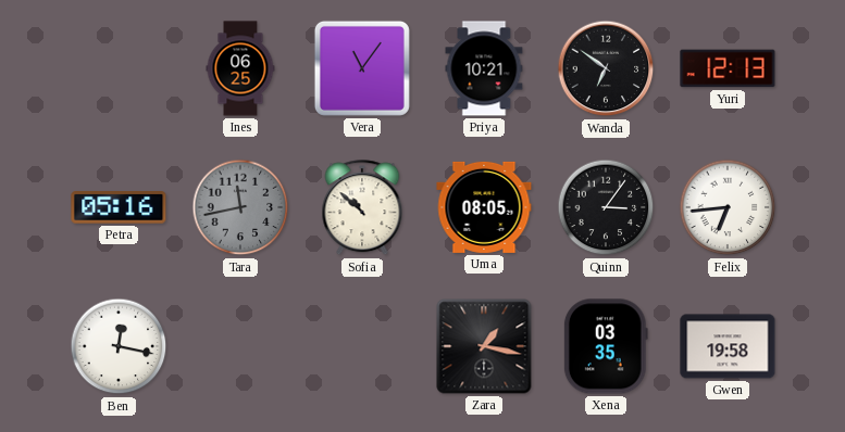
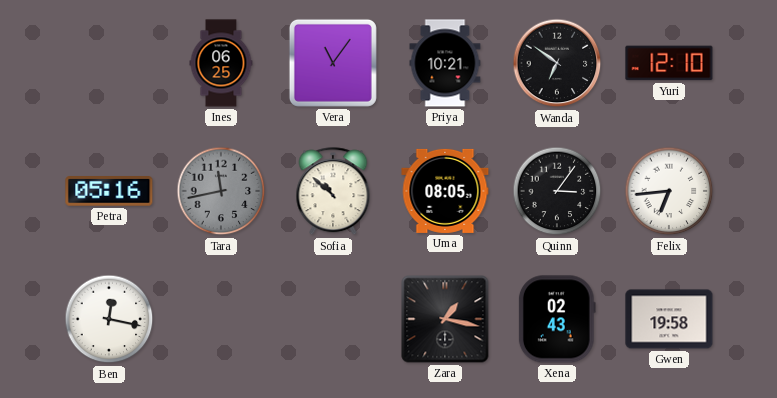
Yuri: 12:13 -> 12:10 (669, 63)
Xena: 03:35 -> 02:43 (557, 319)
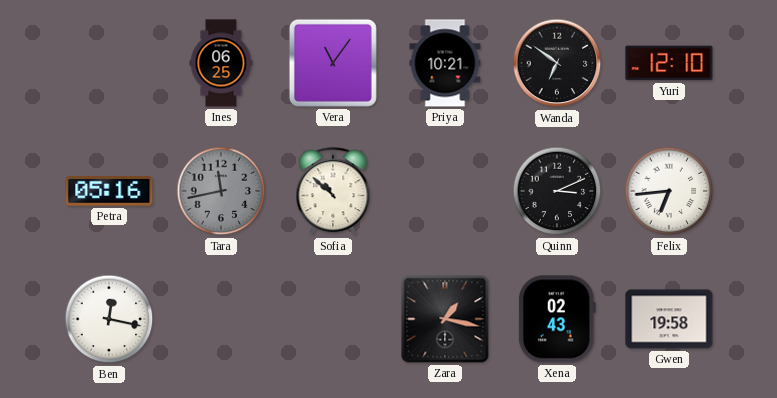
Uma: 08:05 -> none (445, 191)
Quinn: 3:06 -> 3:11 (557, 191)
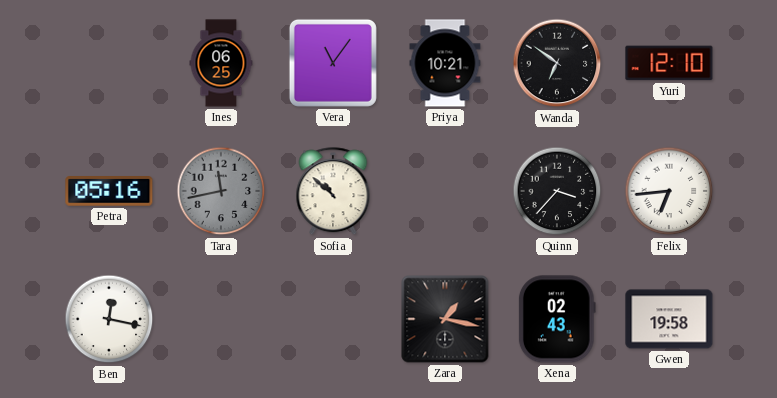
Quinn: 3:11 -> 3:37 (557, 191)
